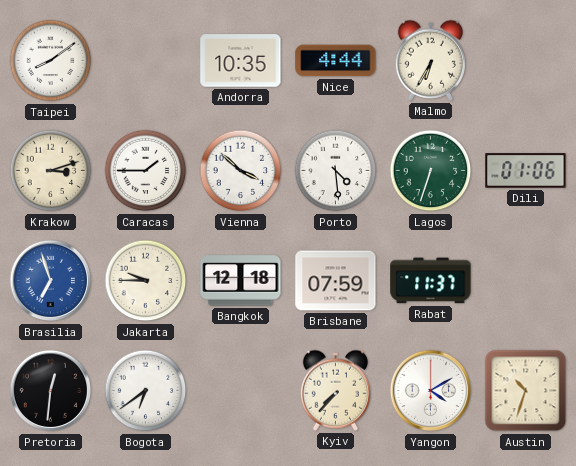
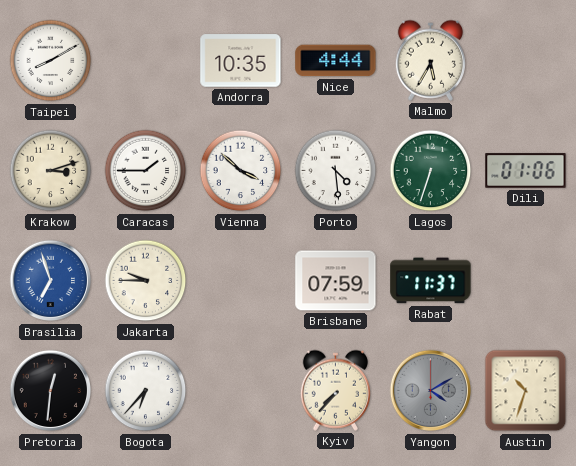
Taipei: 8:09 -> 8:10 (51, 61)
Malmo: 6:35 -> 5:35 (430, 60)
Bangkok: 12:18 -> none (241, 281)
Bogota: 6:39 -> 6:37 (146, 391)
Yangon dial: white -> grey (431, 391)
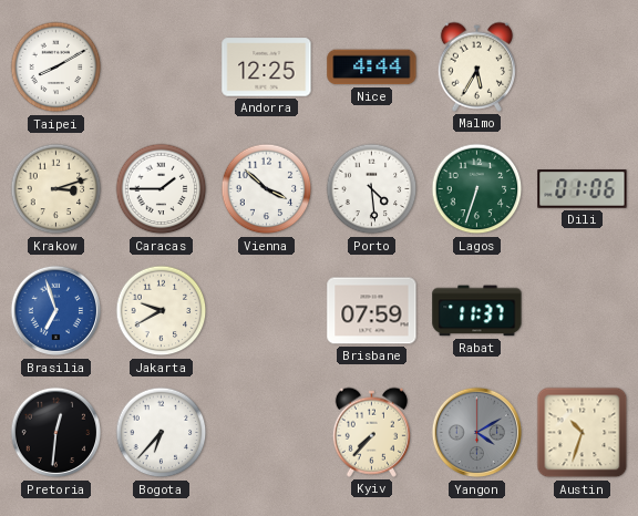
Andorra: 10:35 -> 12:25 (267, 68)
Jakarta: 9:45 -> 9:40 (162, 311)
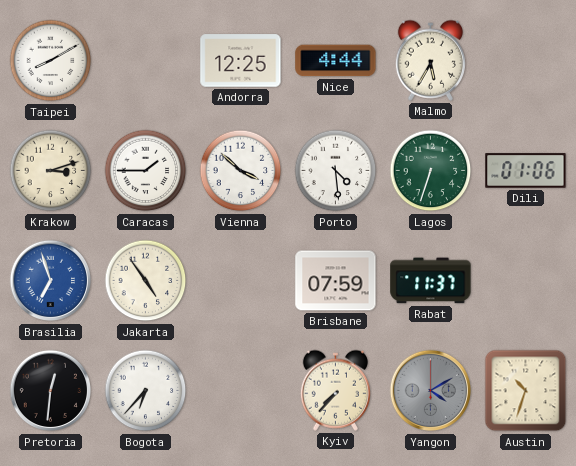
Jakarta: 9:40 -> 4:54 (146, 281)
